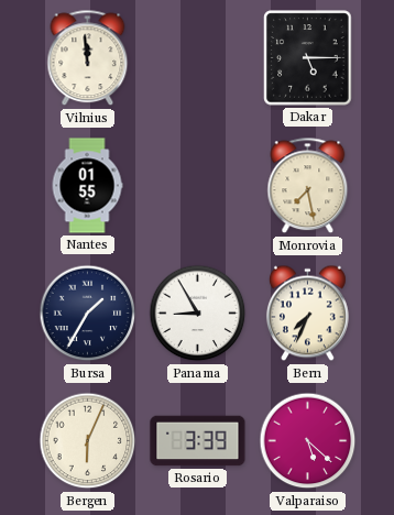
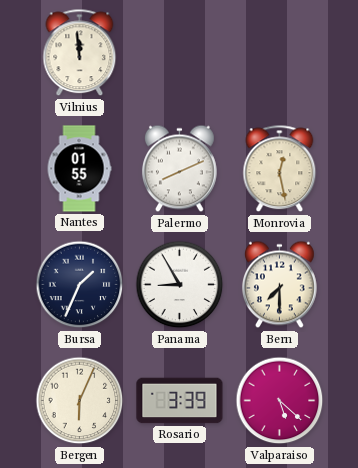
Dakar: 5:15 -> none (308, 58)
Palermo: none -> 8:11 (179, 169)
Monrovia: 7:28 -> 12:28 (280, 169)
Bursa: 1:35 -> 1:34 (80, 285)
Bern: 7:34 -> 7:30 (279, 285)
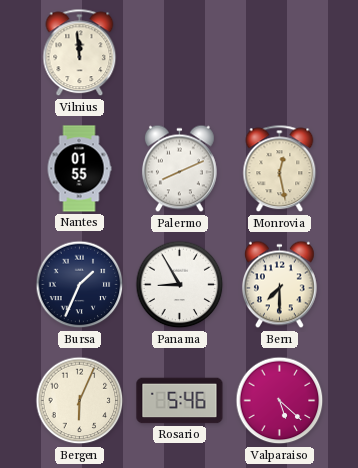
Rosario: 3:39 -> 5:46 (180, 401)
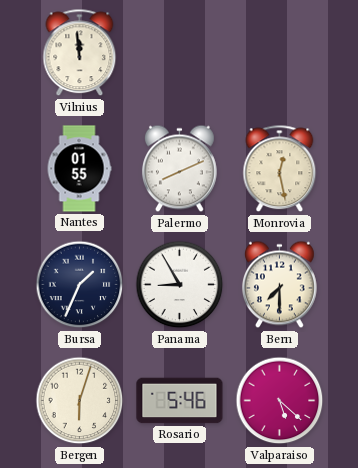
Bergen: 6:04 -> 6:03 (80, 401)
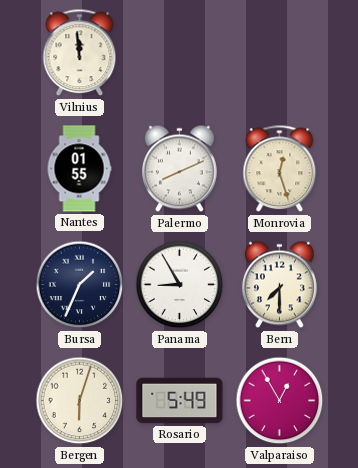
Monrovia: 12:28 -> 12:27 (280, 169)
Rosario: 5:46 -> 5:49 (180, 401)
Valparaiso: 5:22 -> 12:55 (280, 401)
